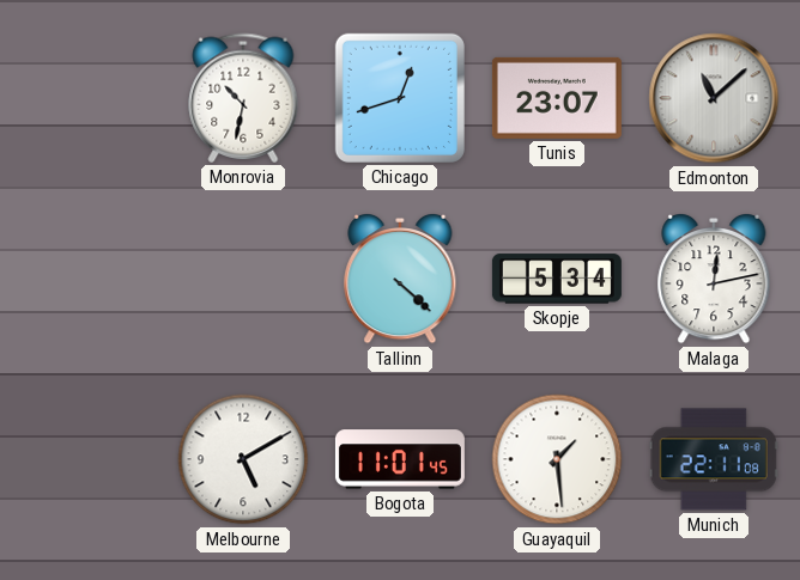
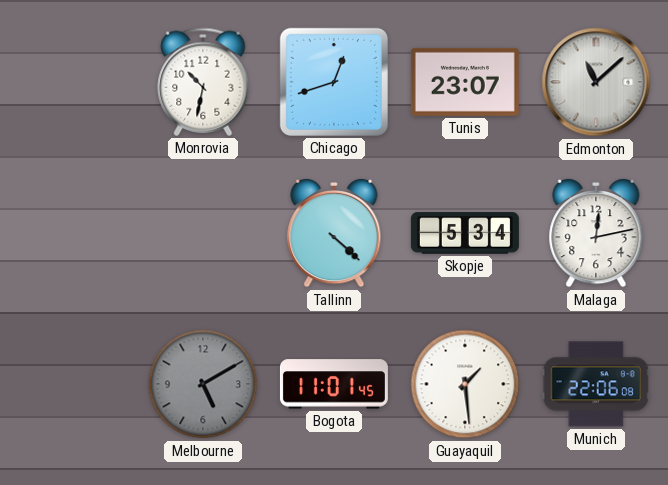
Melbourne dial: white -> grey (203, 384)
Munich: 22:11 -> 22:06 (596, 384)
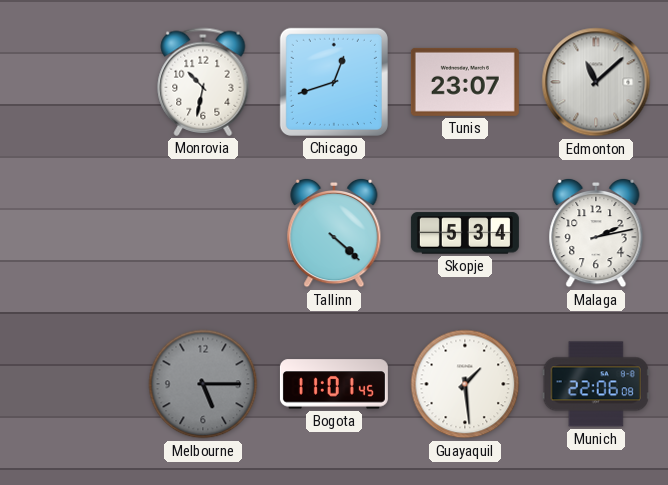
Malaga: 12:13 -> 2:13 (596, 233)
Melbourne: 5:10 -> 5:15 (203, 384)
